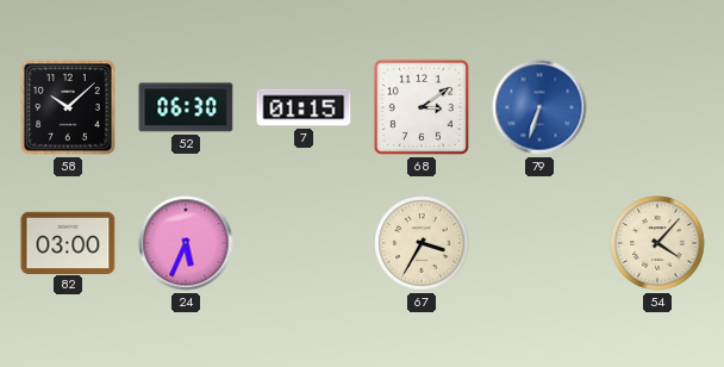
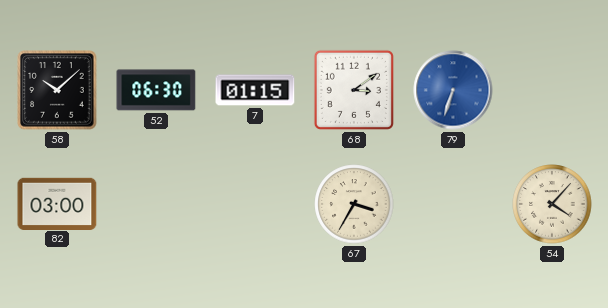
24: 5:34 -> none (186, 243)
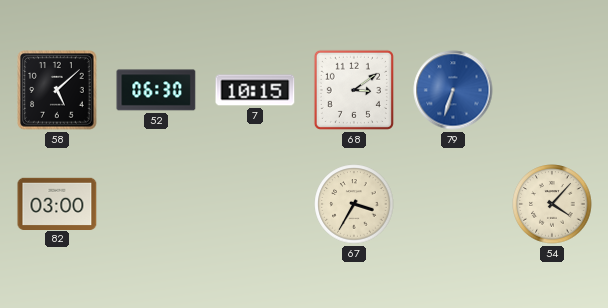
58: 10:08 -> 5:08 (57, 90)
7: 01:15 -> 10:15 (255, 90)
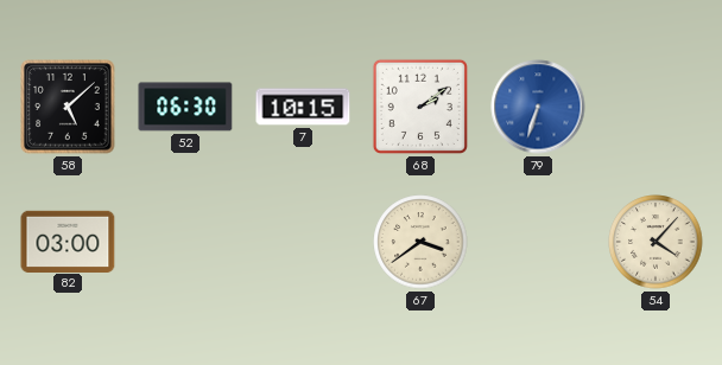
68: 3:09 -> 2:09 (420, 107)
67: 3:35 -> 3:39 (420, 242)
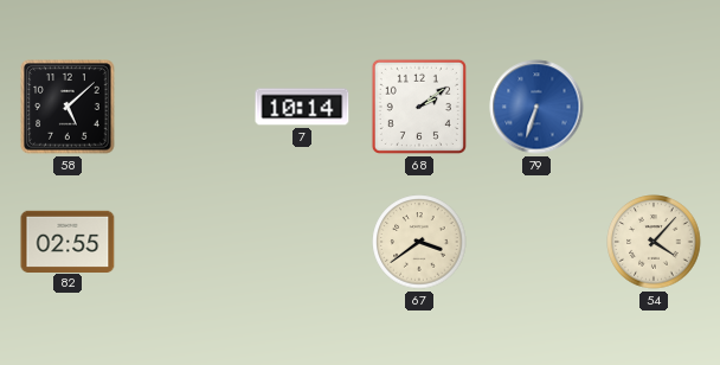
52: 06:30 -> none (185, 107)
7: 10:15 -> 10:14 (302, 107)
82: 03:00 -> 02:55 (67, 241)
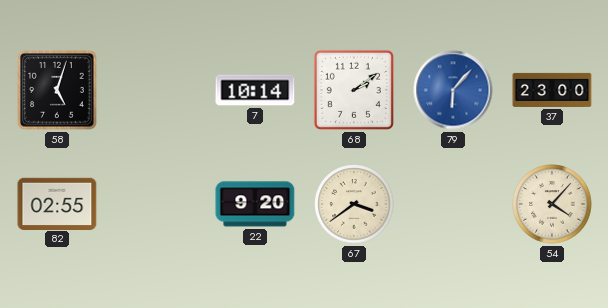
58: 5:08 -> 5:03 (57, 90)
79: 6:33 -> 6:07 (453, 90)
37: none -> 23:00 (552, 90)
22: none -> 9:20 (255, 204)
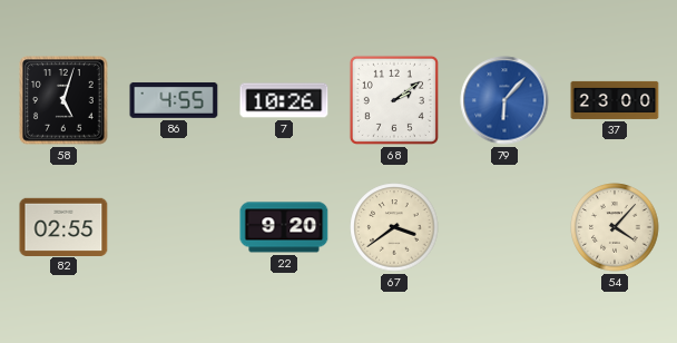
86: none -> 4:55 (174, 100)
7: 10:14 -> 10:26 (284, 100)
